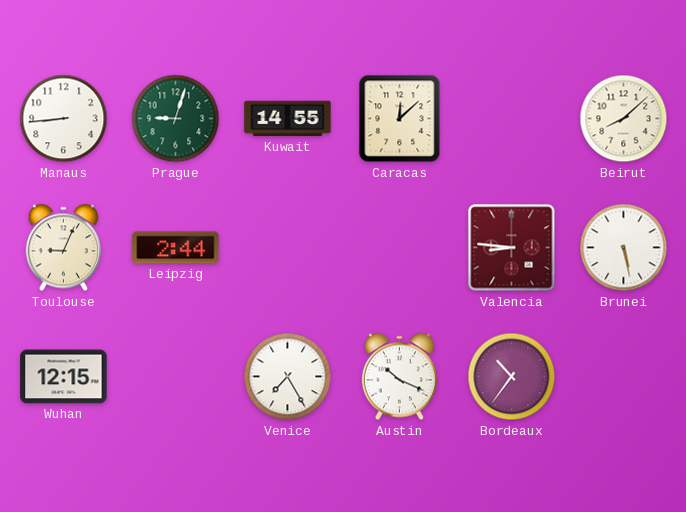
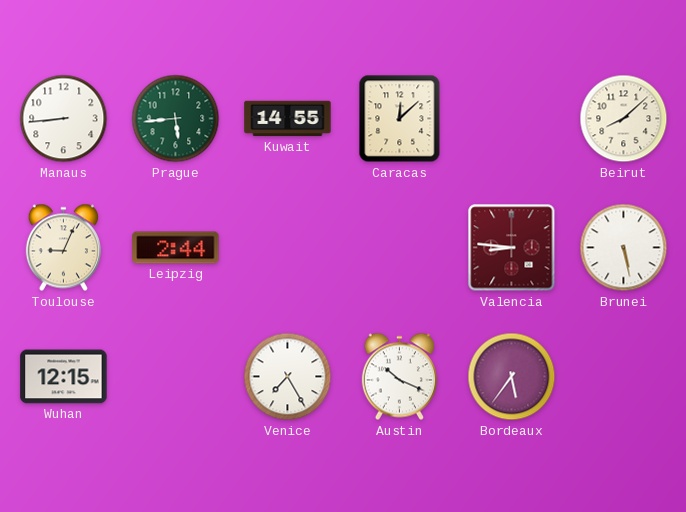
Prague: 9:03 -> 5:44 (176, 119)
Bordeaux: 10:36 -> 5:36 (512, 377)
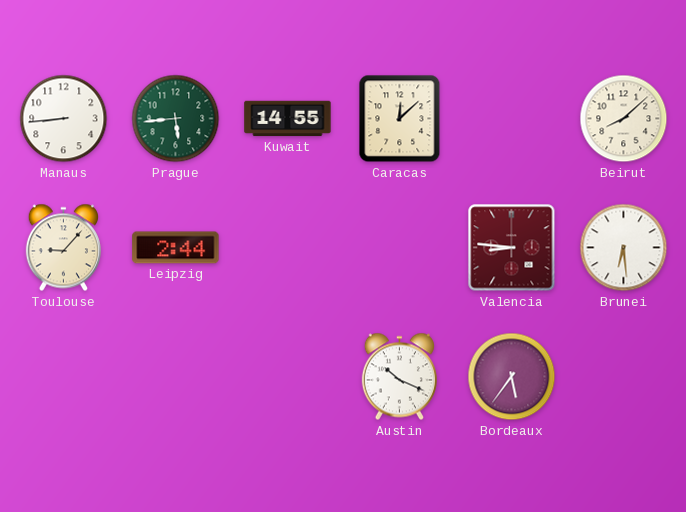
Toulouse: 9:04 -> 9:07 (63, 248)
Brunei: 5:28 -> 6:29 (624, 248)
Wuhan: 12:15 -> none (64, 377)
Venice: 7:25 -> none (288, 377)
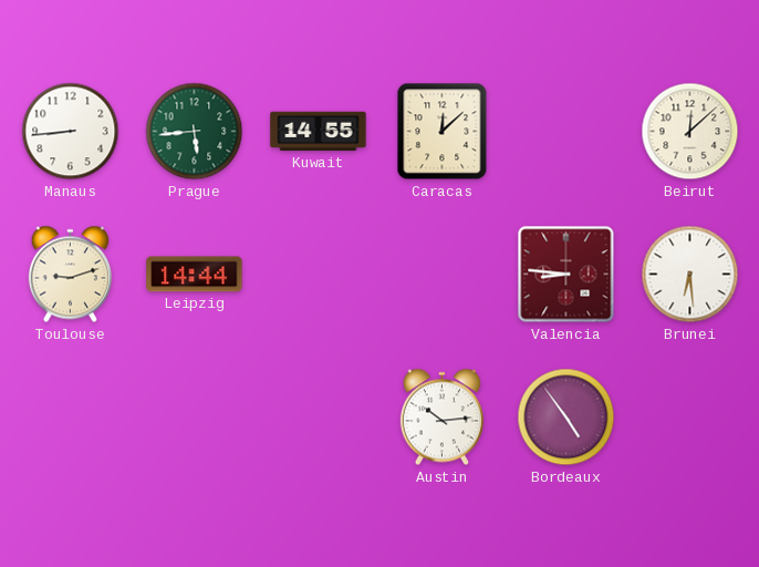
Beirut: 8:08 -> 12:08 (690, 132)
Toulouse: 9:07 -> 9:12 (70, 275)
Leipzig: 2:44 -> 14:44 (195, 275)
Austin: 10:19 -> 10:14 (441, 417)
Bordeaux: 5:36 -> 4:54 (566, 417)
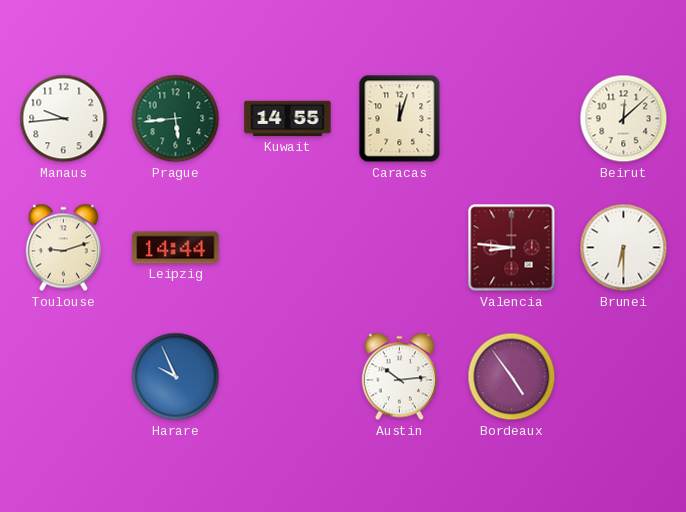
Manaus: 8:44 -> 9:44 (64, 119)
Caracas: 12:08 -> 12:03 (400, 119)
Brunei: 6:29 -> 6:30 (624, 248)
Harare: none -> 9:56 (176, 377)
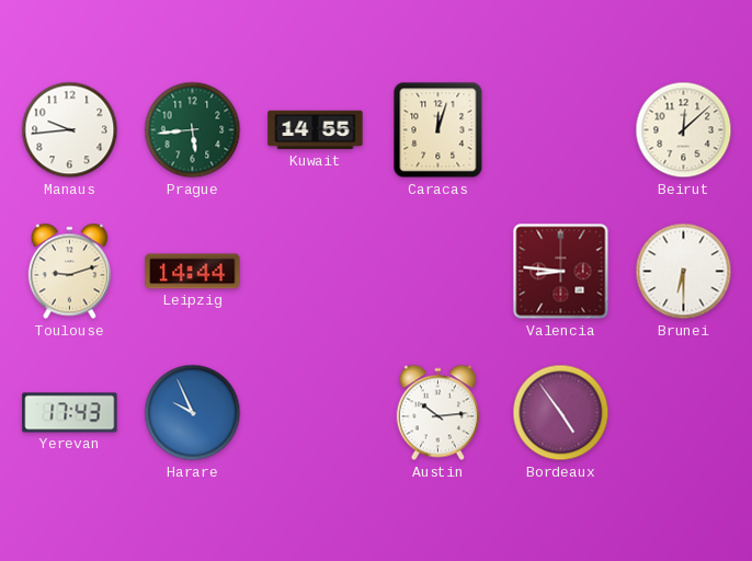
Yerevan: none -> 17:43 (70, 413)
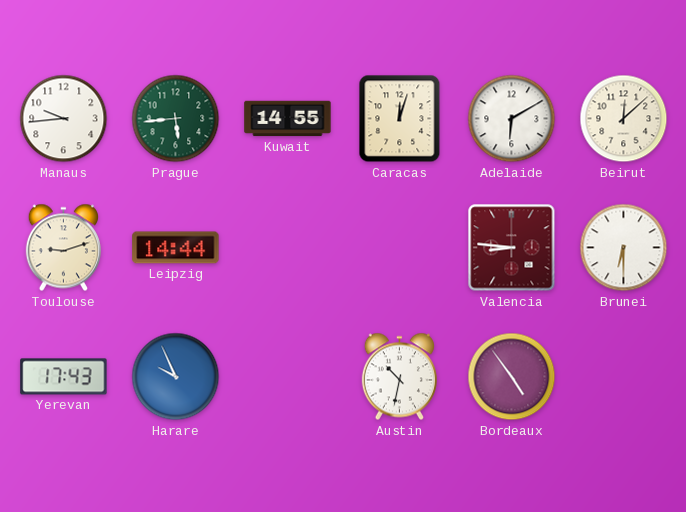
Adelaide: none -> 6:10 (512, 119)
Austin: 10:14 -> 10:32 (399, 377)
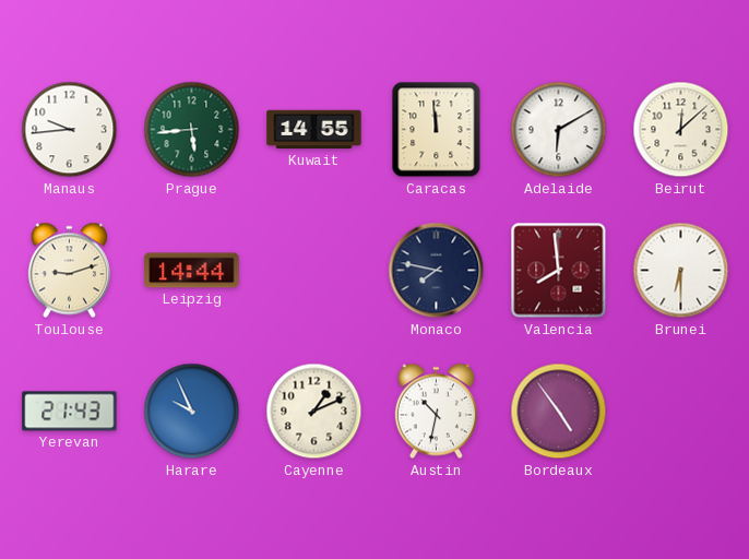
Caracas: 12:03 -> 11:59 (437, 130)
Monaco: none -> 7:47 (437, 271)
Valencia: 8:46 -> 7:59 (559, 271)
Yerevan: 17:43 -> 21:43 (70, 412)
Cayenne: none -> 1:11 (314, 412)
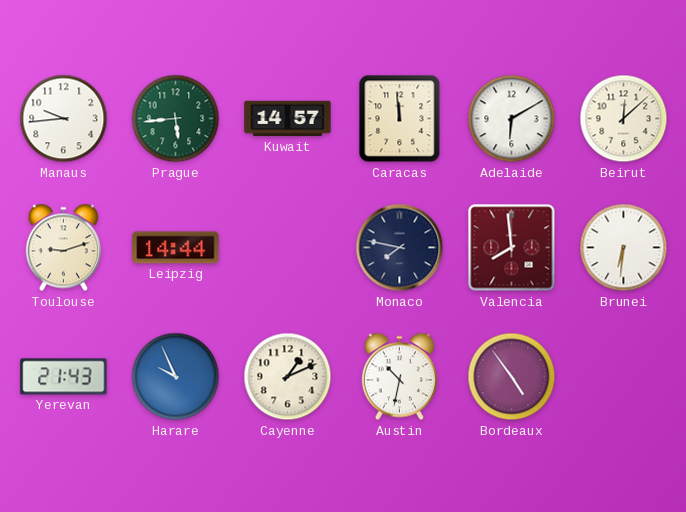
Kuwait: 14:55 -> 14:57 (288, 119)
Brunei: 6:30 -> 6:31 (624, 248)
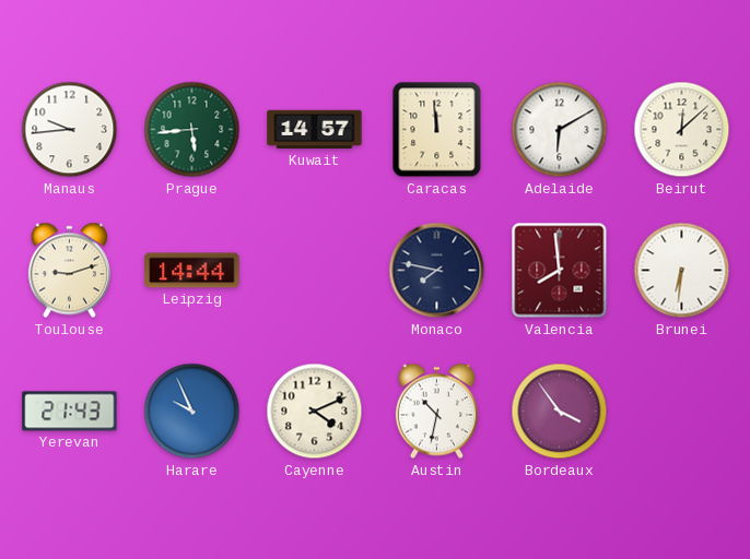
Cayenne: 1:11 -> 4:11 (315, 412)
Bordeaux: 4:54 -> 3:54 (560, 412)
